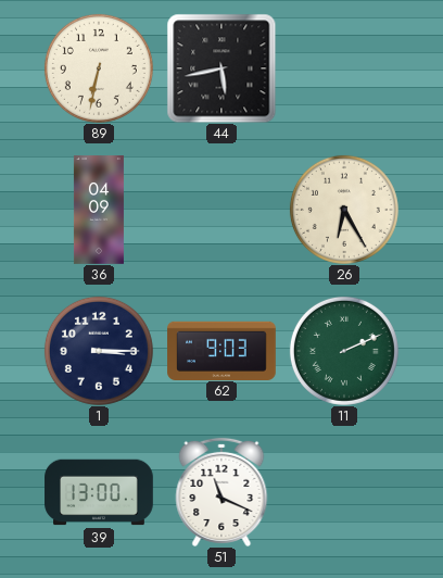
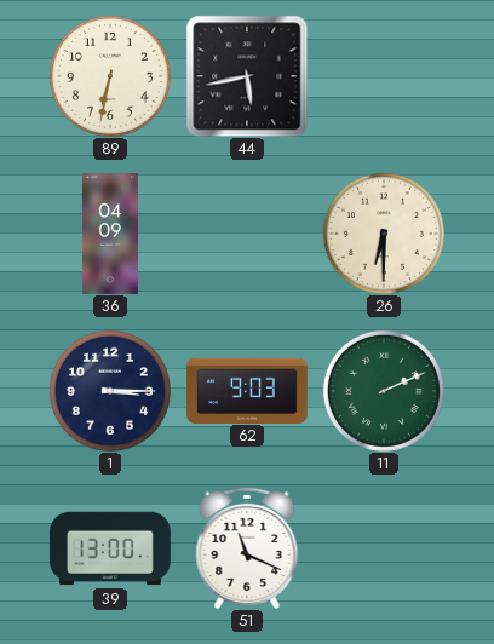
26: 6:25 -> 6:30 (384, 234)
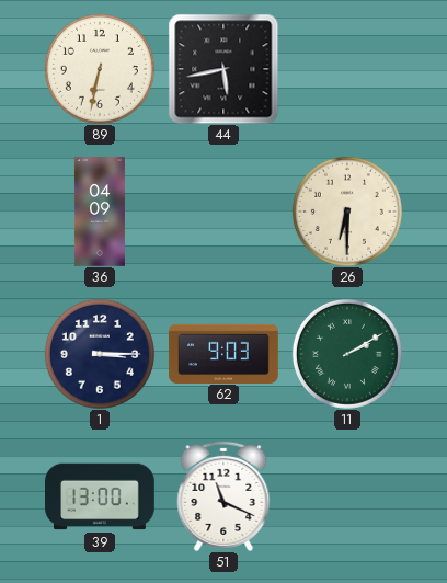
11: 2:11 -> 2:10 (347, 354)
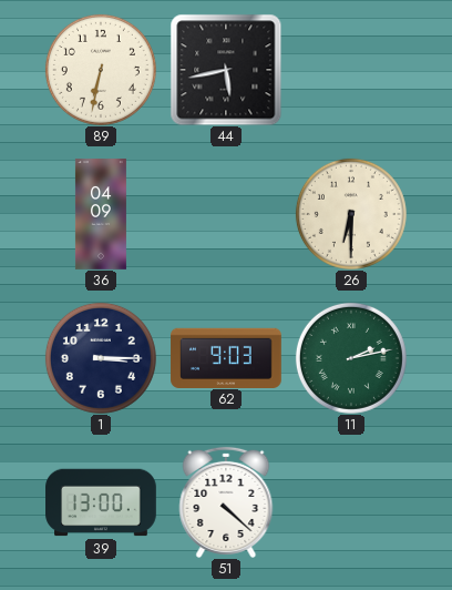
11: 2:10 -> 2:13 (351, 358)
51: 11:19 -> 4:22 (226, 502)
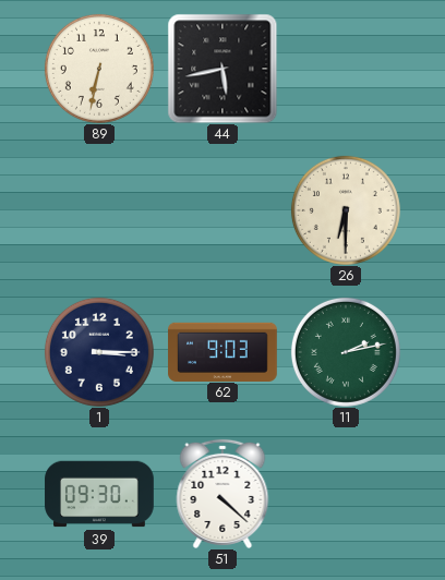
36: 04:09 -> none (101, 214)
39: 13:00 -> 09:30 (99, 494)
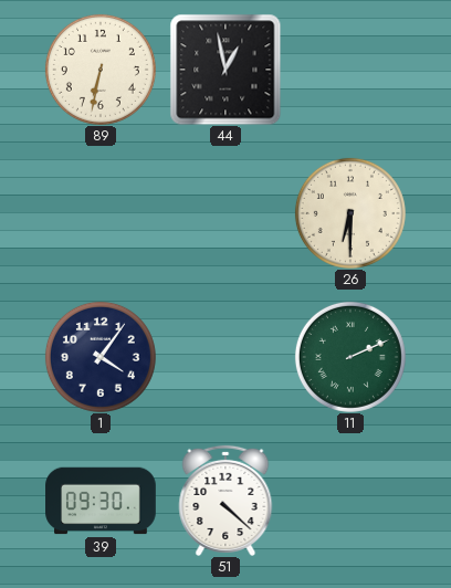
44: 5:43 -> 12:58 (225, 70)
1: 3:15 -> 4:06 (101, 357)
62: 9:03 -> none (222, 351)
11: 2:13 -> 2:11 (350, 357)
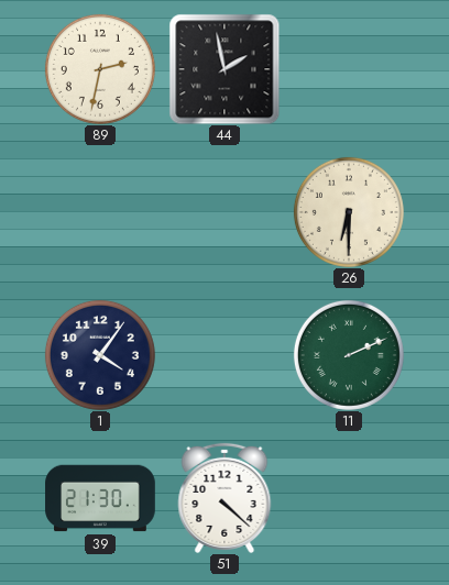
89: 6:32 -> 2:32 (100, 69)
44: 12:58 -> 1:58 (225, 69)
39: 09:30 -> 21:30 (100, 498)
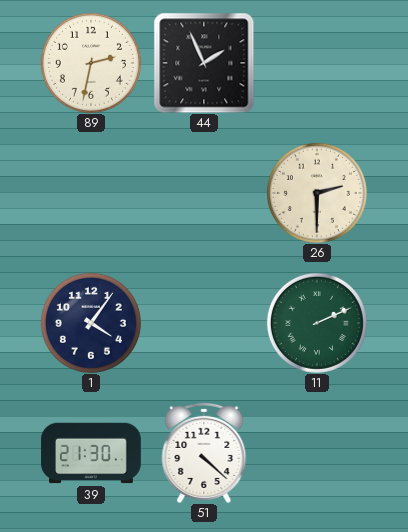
44: 1:58 -> 1:56 (204, 63)
26: 6:30 -> 2:30 (317, 193)
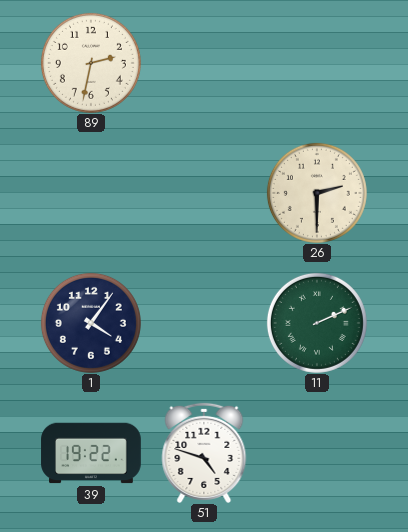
44: 1:56 -> none (204, 63)
39: 21:30 -> 19:22 (91, 453)
51: 4:22 -> 4:48 (204, 453)
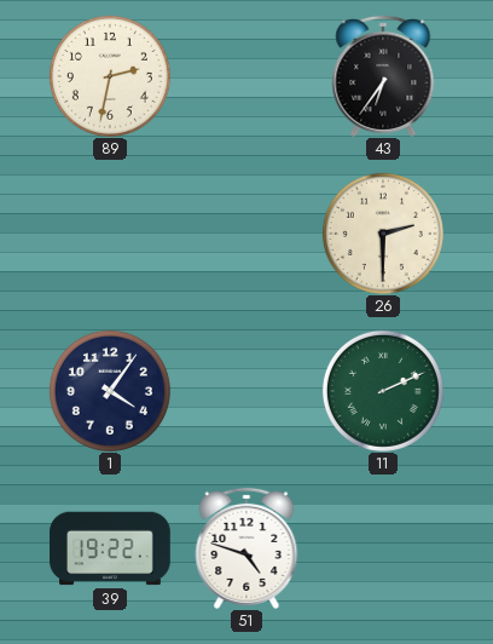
43: none -> 6:36 (383, 76)
